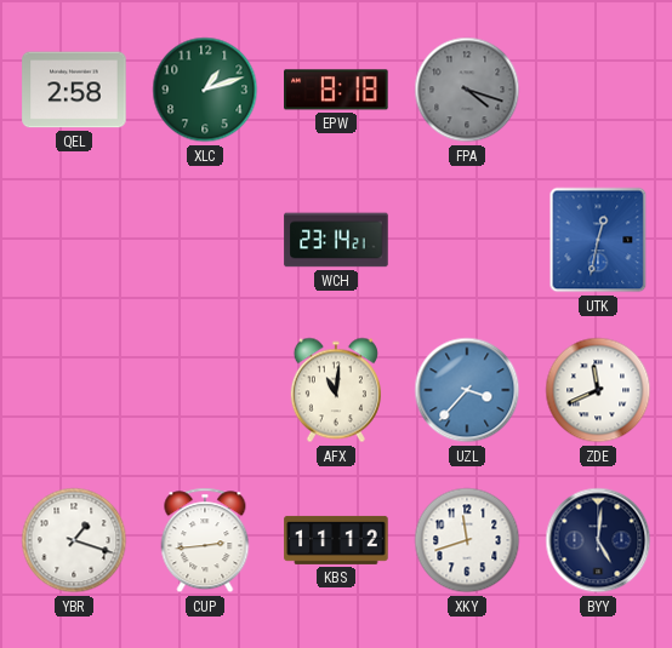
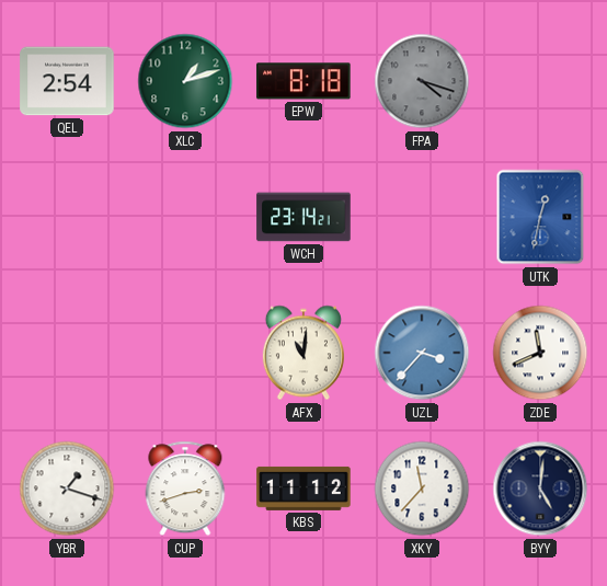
QEL: 2:58 -> 2:54 (67, 81)
CUP: 2:44 -> 2:42 (185, 489)
XKY: 11:42 -> 11:37 (422, 489)
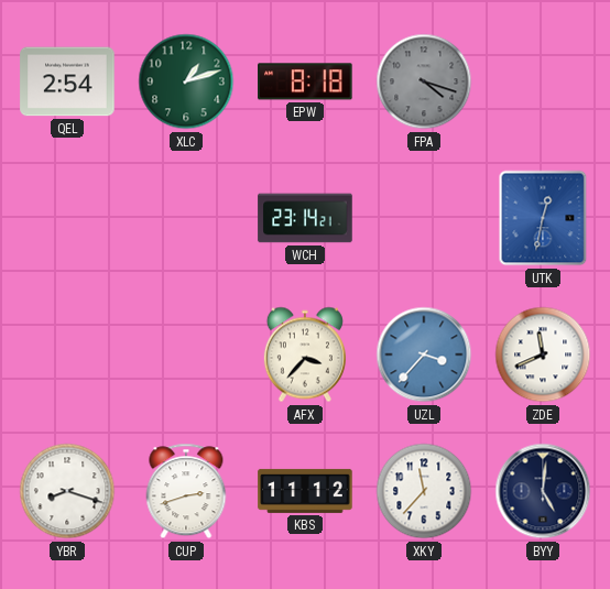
AFX: 11:01 -> 3:37 (305, 355)
YBR: 1:18 -> 8:18 (67, 491)
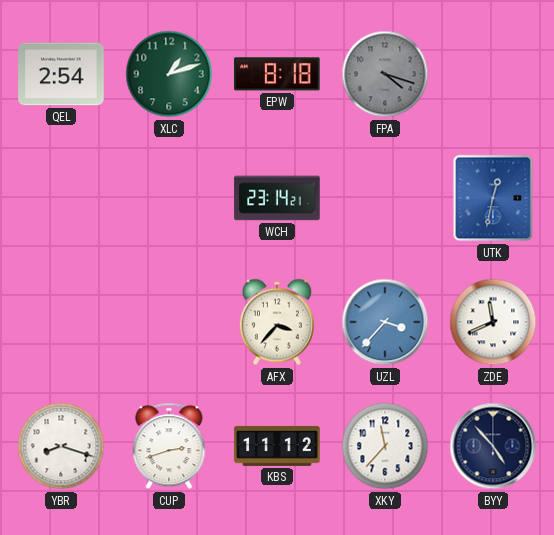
BYY: 5:01 -> 4:53 (493, 446)
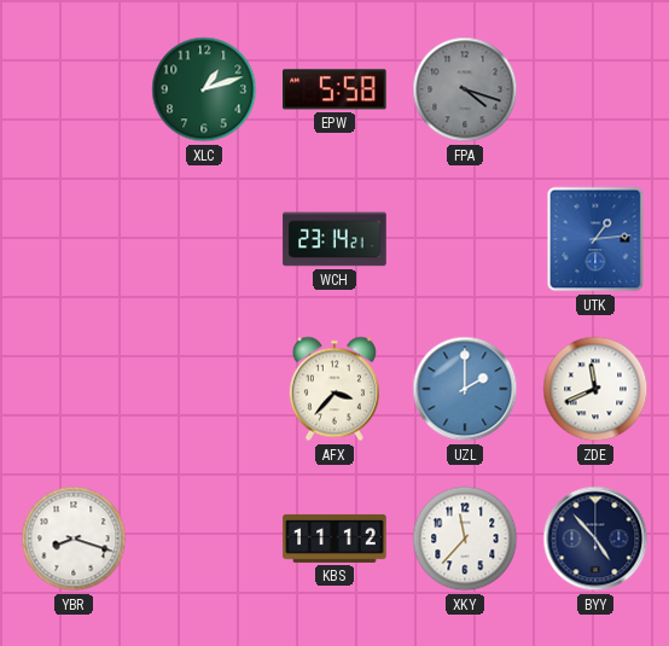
QEL: 2:54 -> none (61, 74)
EPW: 8:18 -> 5:58 (334, 89)
UTK: 12:32 -> 1:14 (595, 239)
UZL: 3:37 -> 2:00 (465, 389)
CUP: 2:42 -> none (169, 446)
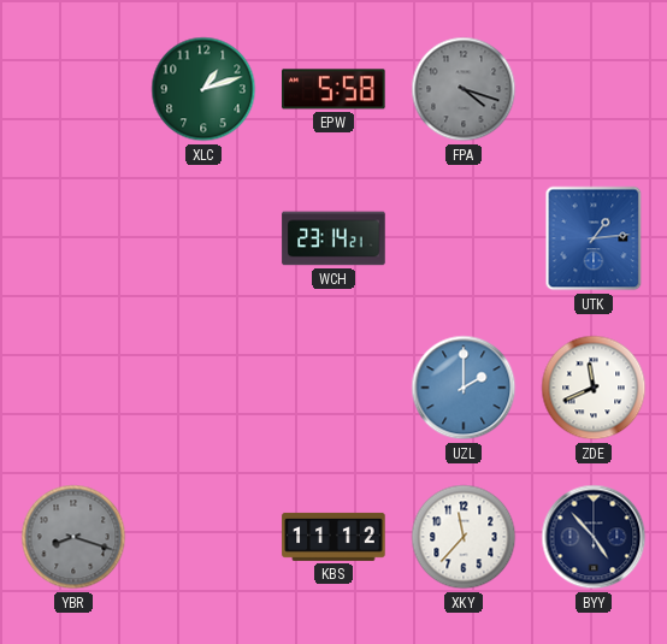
AFX: 3:37 -> none (334, 389)
YBR dial: white -> grey (73, 537)
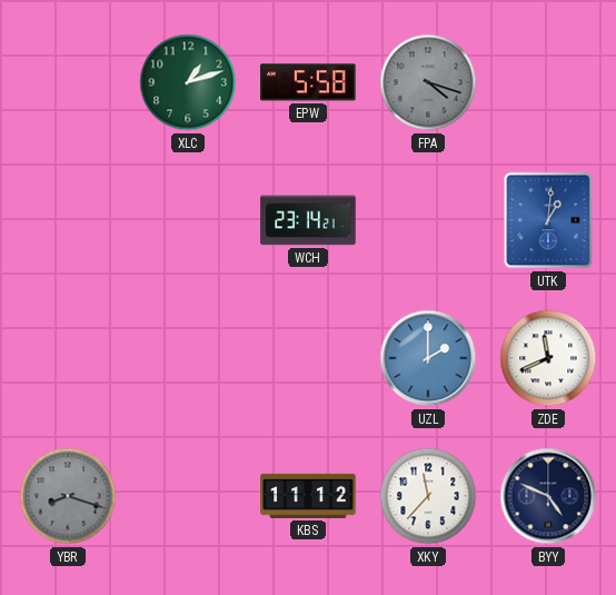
UTK: 1:14 -> 1:01 (548, 220)
BYY: 4:53 -> 4:49 (548, 496)
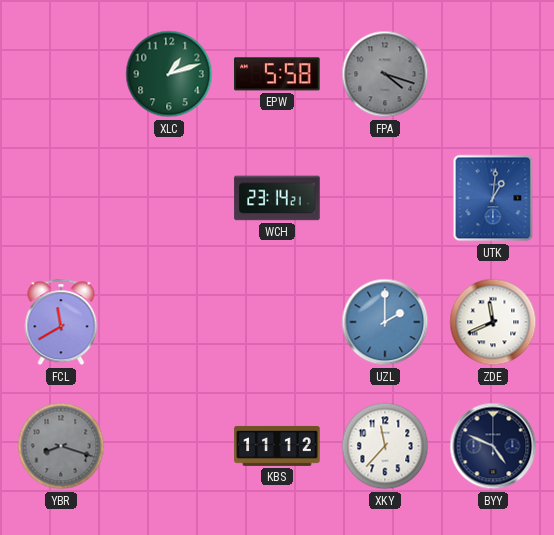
FCL: none -> 11:40 (61, 322)
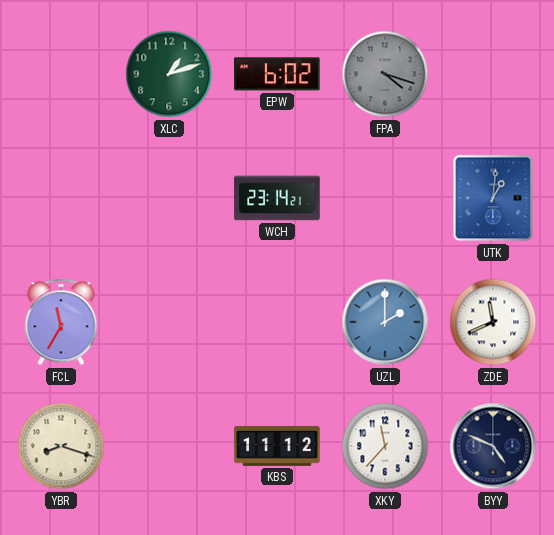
EPW: 5:58 -> 6:02 (277, 74)
FCL: 11:40 -> 11:35 (61, 322)
YBR dial: grey -> cream (61, 446)
